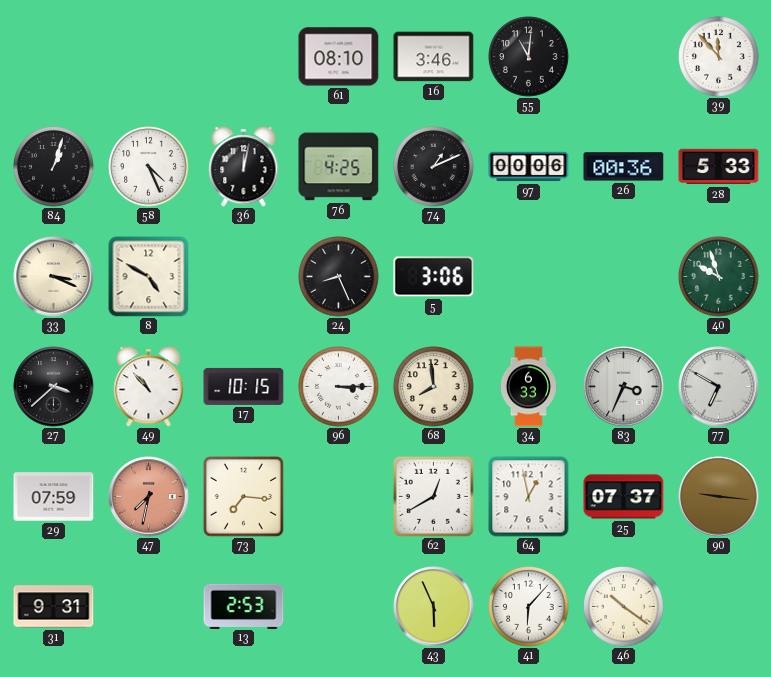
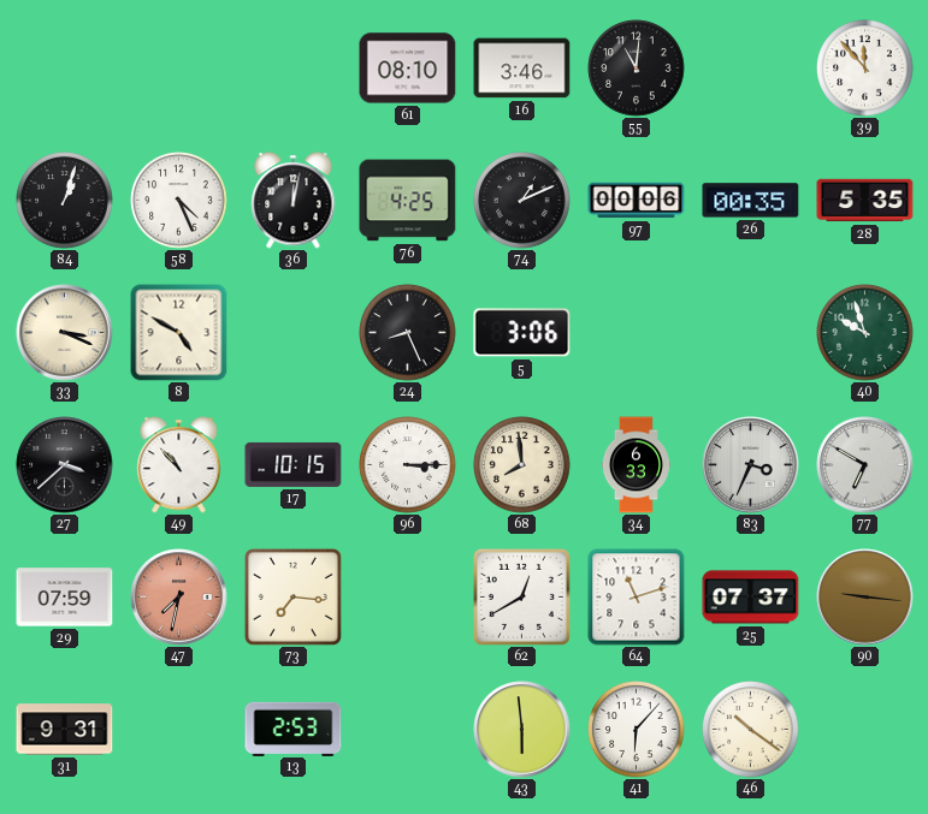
26: 00:36 -> 00:35 (751, 201)
28: 5:33 -> 5:35 (865, 201)
64: 12:58 -> 11:12 (637, 598)
43: 5:56 -> 5:59 (522, 730)
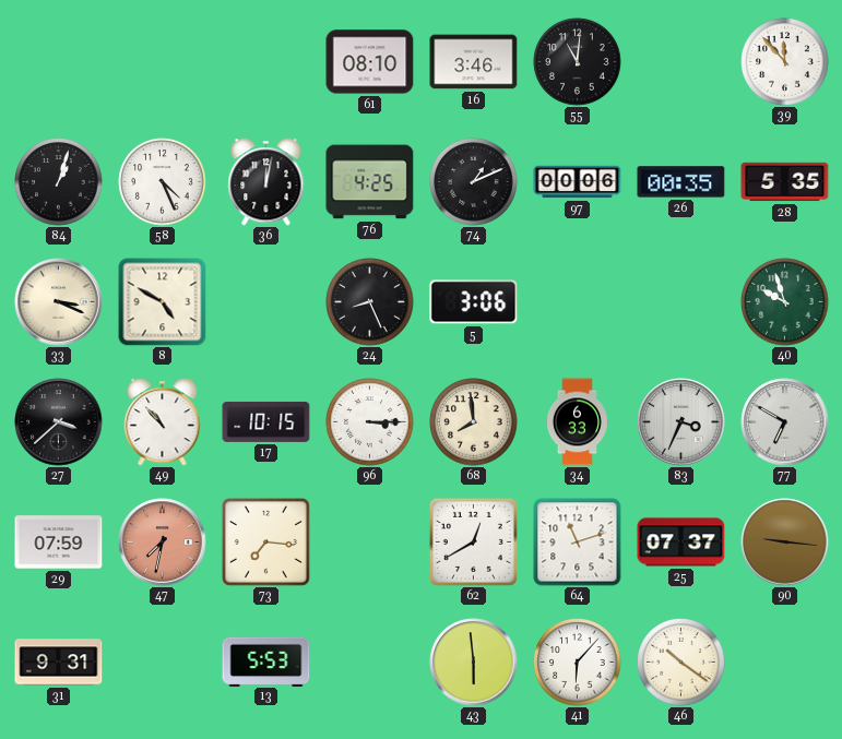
13: 2:53 -> 5:53 (266, 661)
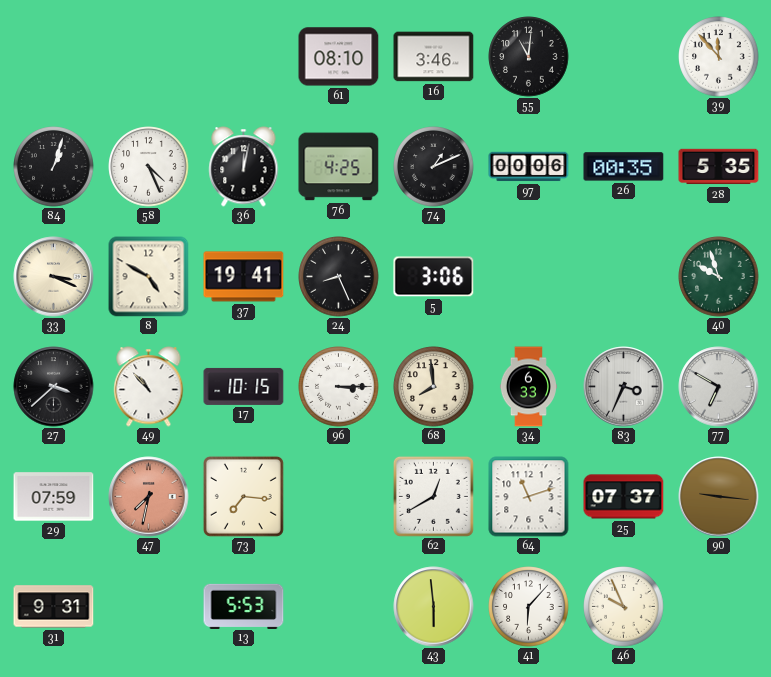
37: none -> 19:41 (244, 277)
46: 10:21 -> 9:56 (624, 607)
